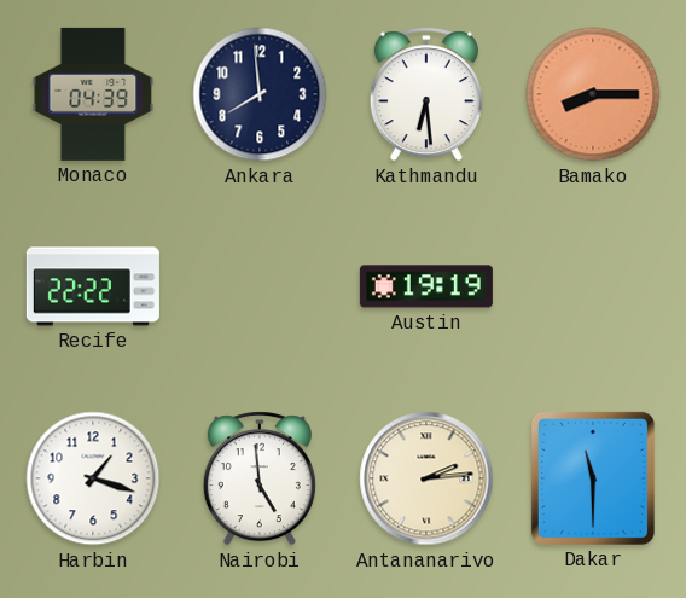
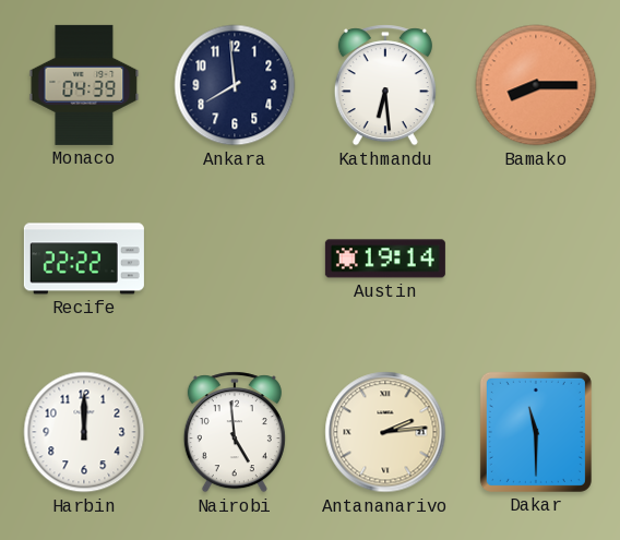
Austin: 19:19 -> 19:14 (385, 259)
Harbin: 1:18 -> 12:00 (84, 432)
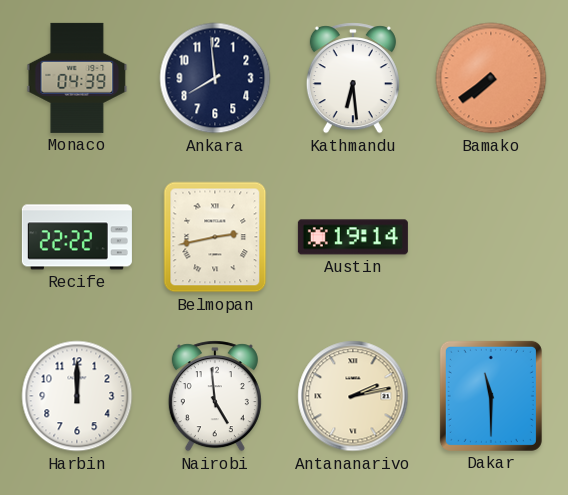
Bamako: 8:15 -> 7:39 (491, 78)
Belmopan: none -> 2:43 (215, 237)
Antananarivo: 2:14 -> 2:13 (353, 396)
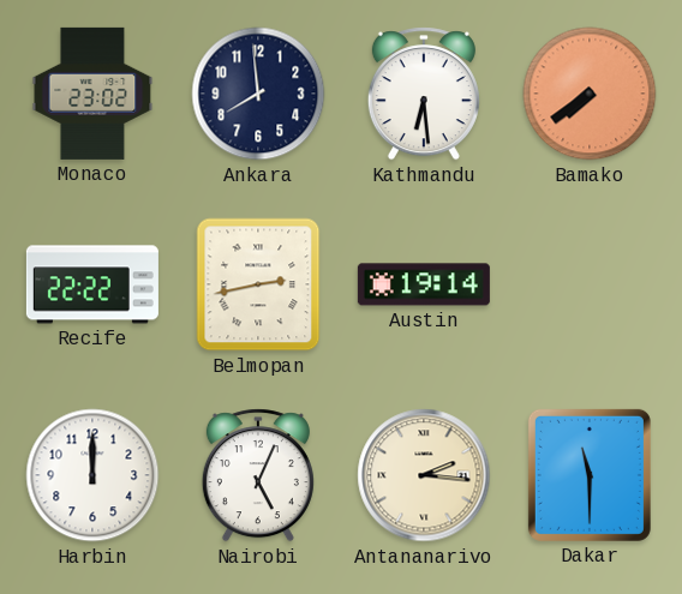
Monaco: 04:39 -> 23:02 (92, 94)
Nairobi: 4:59 -> 5:04 (258, 475)
Antananarivo: 2:13 -> 2:16 (424, 475)
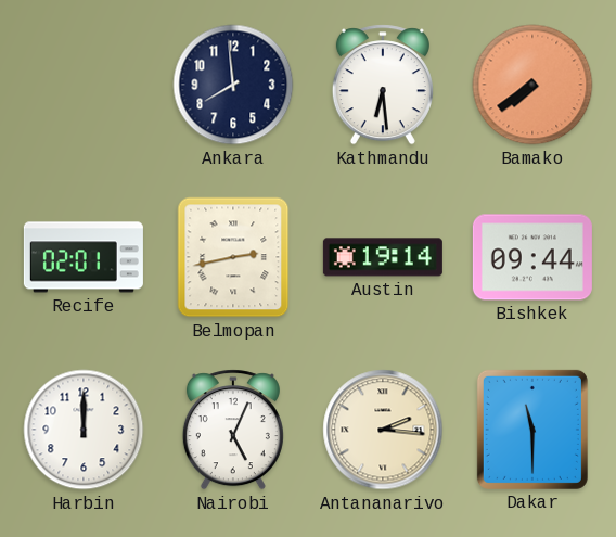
Monaco: 23:02 -> none (92, 94)
Recife: 22:22 -> 02:01 (84, 257)
Bishkek: none -> 09:44 (532, 257)
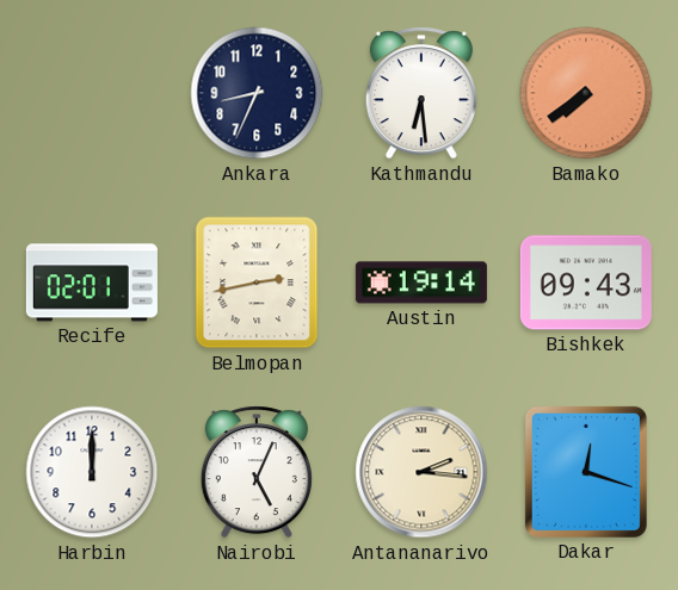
Ankara: 7:59 -> 8:34 (257, 93)
Bishkek: 09:44 -> 09:43 (586, 282)
Dakar: 11:30 -> 12:18 (586, 472)
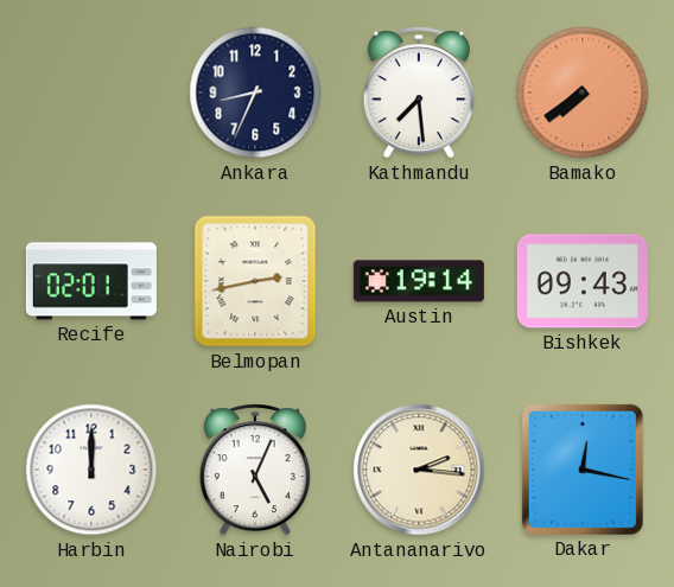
Kathmandu: 6:29 -> 7:29 (419, 92)
Dakar: 12:18 -> 12:17 (583, 470)
